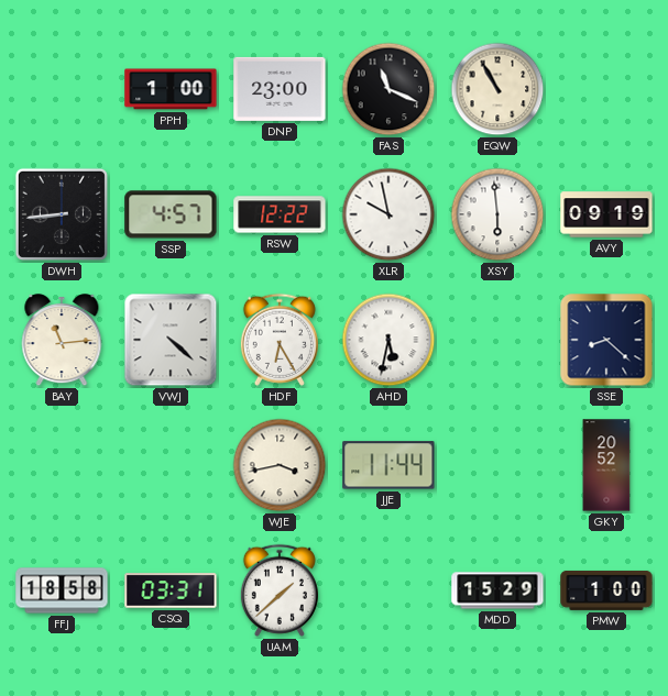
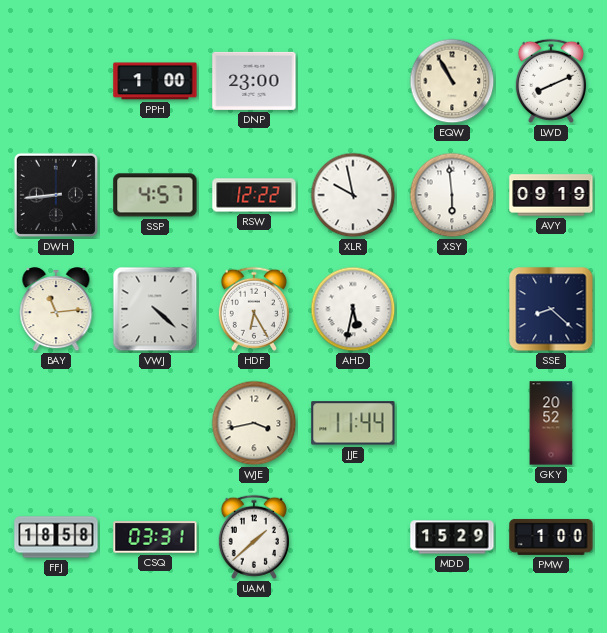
FAS: 11:19 -> none (388, 89)
LWD: none -> 8:11 (551, 81)
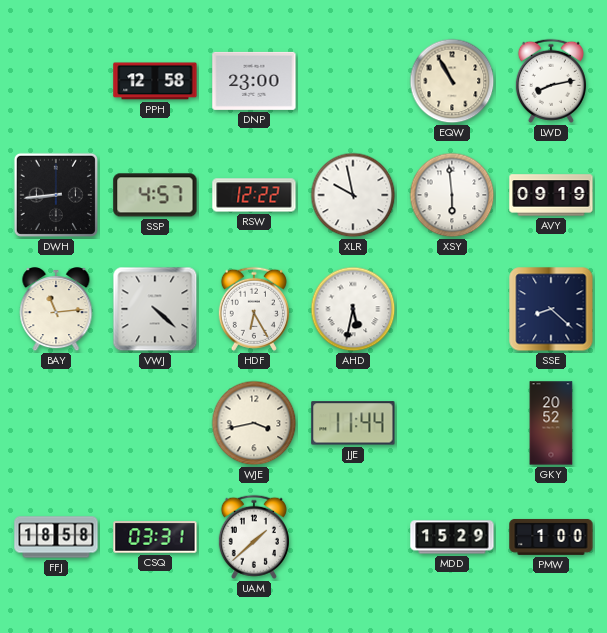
PPH: 1:00 -> 12:58 (155, 81)
LWD: 8:11 -> 8:13 (551, 81)
